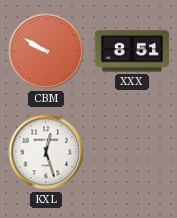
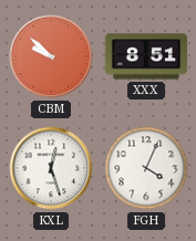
CBM: 9:50 -> 9:52 (51, 56)
FGH: none -> 4:04 (146, 168)
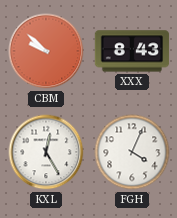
XXX: 8:51 -> 8:43 (132, 51)
KXL: 12:27 -> 12:25 (46, 152)
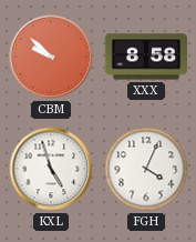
XXX: 8:43 -> 8:58 (146, 57)
KXL: 12:25 -> 4:57 (51, 169)
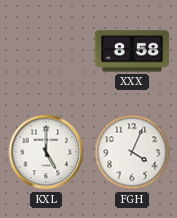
CBM: 9:52 -> none (51, 57)
KXL: 4:57 -> 5:00 (46, 152)
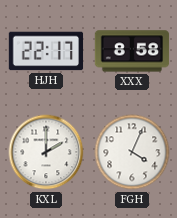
HJH: none -> 22:17 (46, 51)
KXL: 5:00 -> 2:00 (46, 152)
